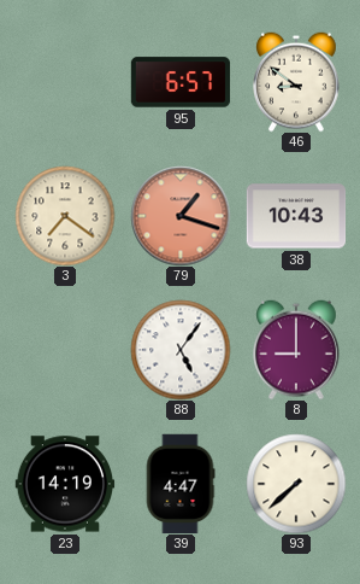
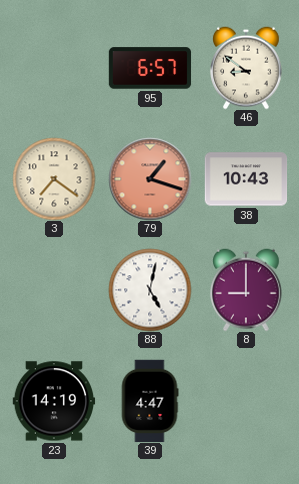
88: 5:06 -> 5:02 (150, 290)
93: 7:38 -> none (296, 484)
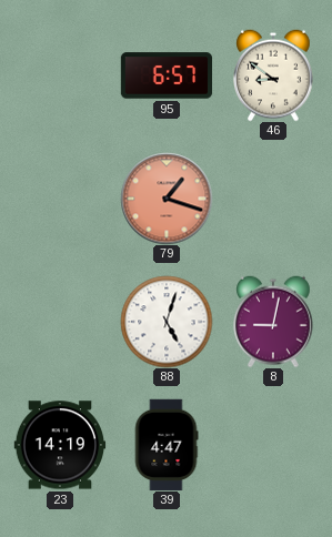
3: 7:21 -> none (54, 179)
38: 10:43 -> none (246, 179)
88: 5:02 -> 5:03 (167, 322)
8: 9:00 -> 9:02 (274, 322)
